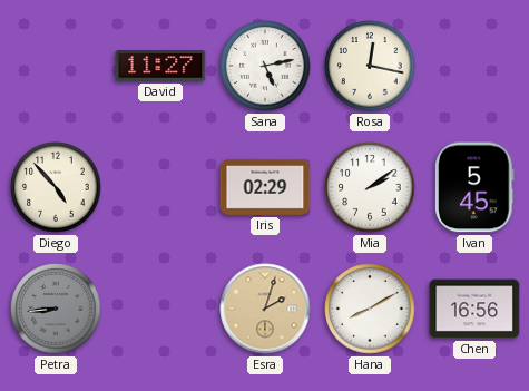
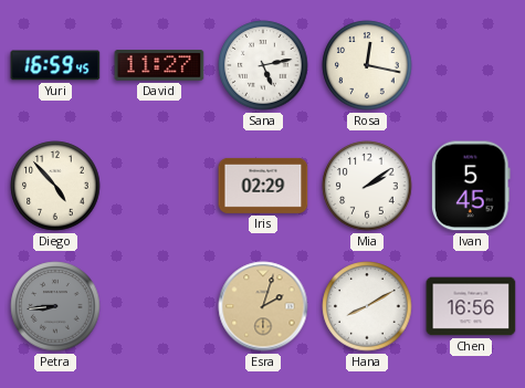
Yuri: none -> 16:59 (55, 65)
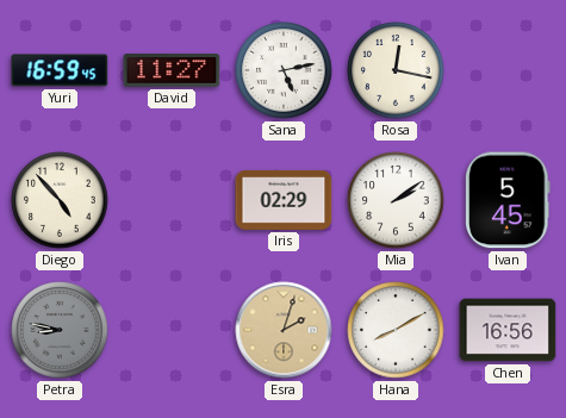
Petra: 8:44 -> 8:47 (60, 330)
